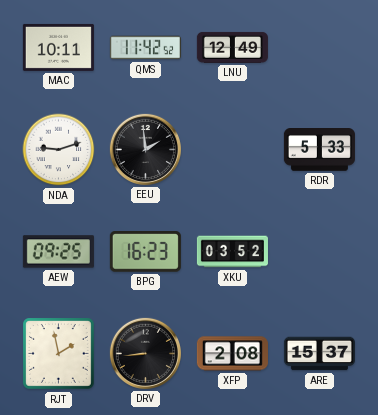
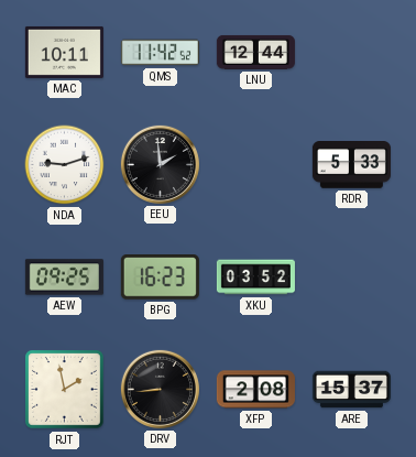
LNU: 12:49 -> 12:44 (255, 52)
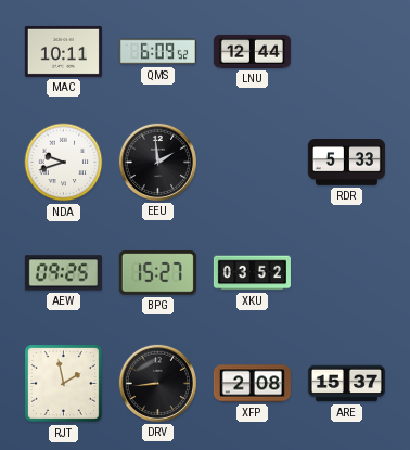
QMS: 11:42 -> 6:09 (157, 52)
NDA: 9:12 -> 9:42 (64, 163)
BPG: 16:23 -> 15:27 (157, 273)
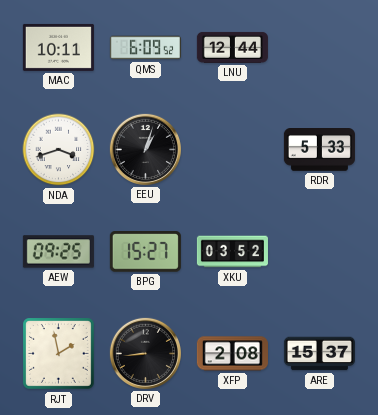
NDA: 9:42 -> 3:42 (59, 150)
EEU: 1:59 -> 1:03 (145, 149)
